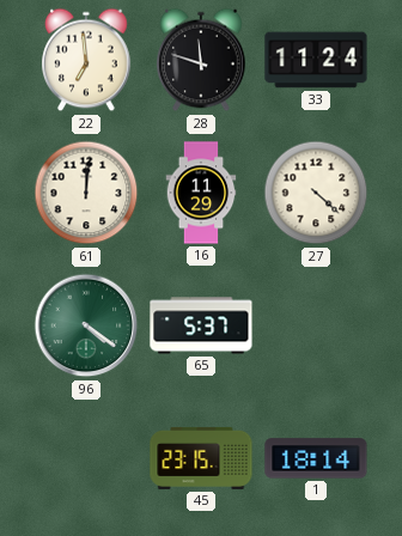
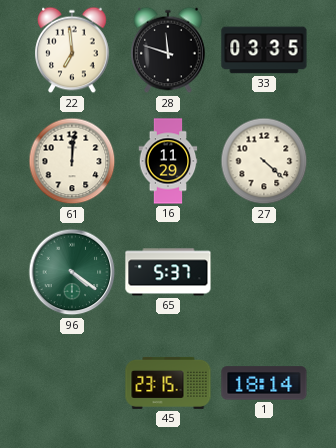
33: 11:24 -> 03:35 (264, 50)
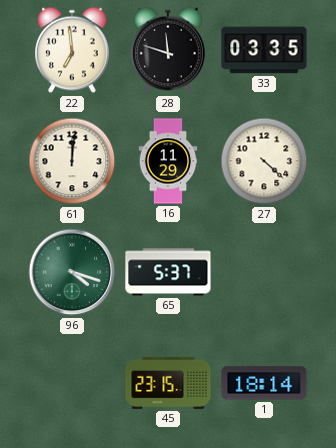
96: 4:21 -> 4:18 (72, 272)
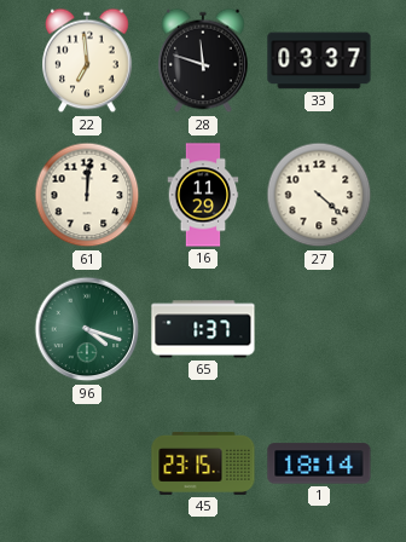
33: 03:35 -> 03:37 (319, 60)
65: 5:37 -> 1:37 (203, 329)
